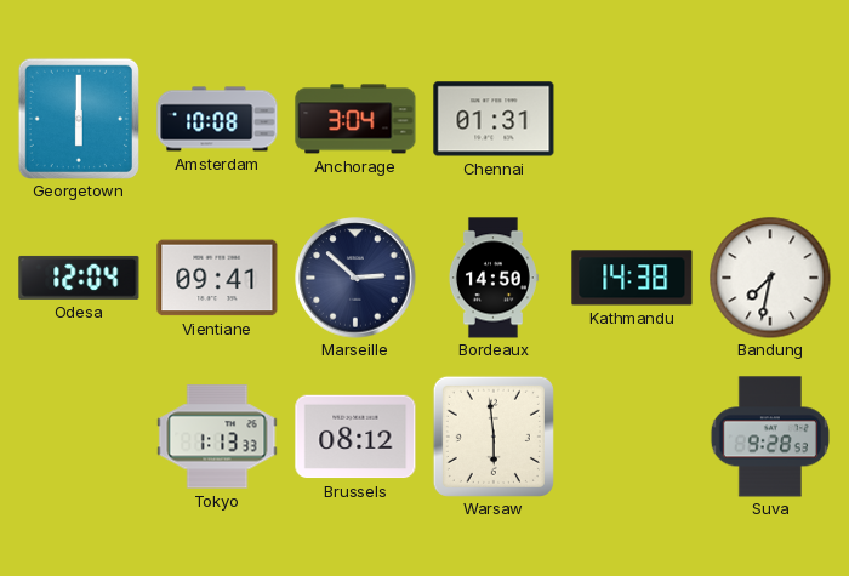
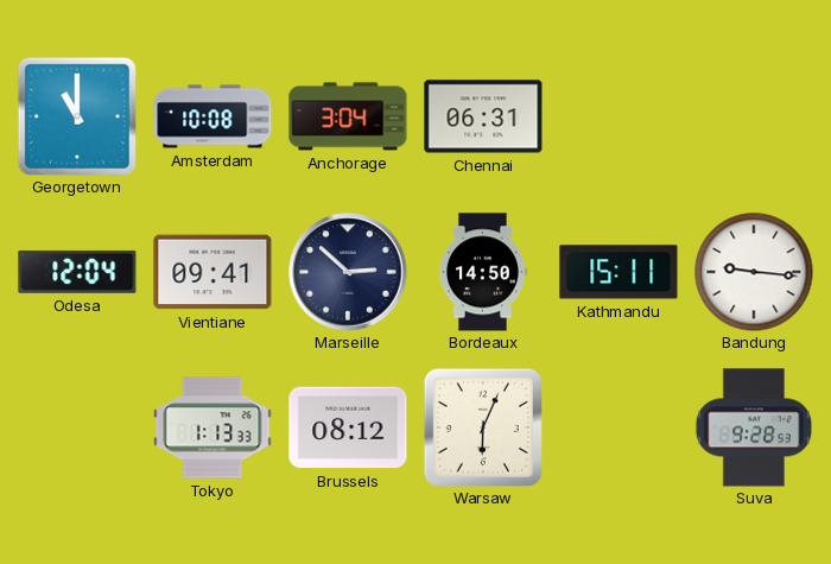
Georgetown: 6:00 -> 11:00 (77, 116)
Chennai: 01:31 -> 06:31 (483, 116)
Kathmandu: 14:38 -> 15:11 (619, 272)
Bandung: 7:32 -> 9:16 (754, 272)
Warsaw: 5:59 -> 6:04 (483, 427)
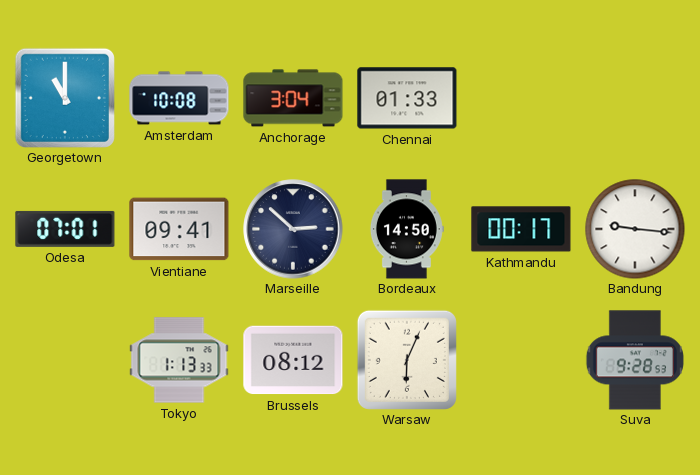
Chennai: 06:31 -> 01:33 (407, 98)
Odesa: 12:04 -> 07:01 (65, 229)
Kathmandu: 15:11 -> 00:17 (521, 229)
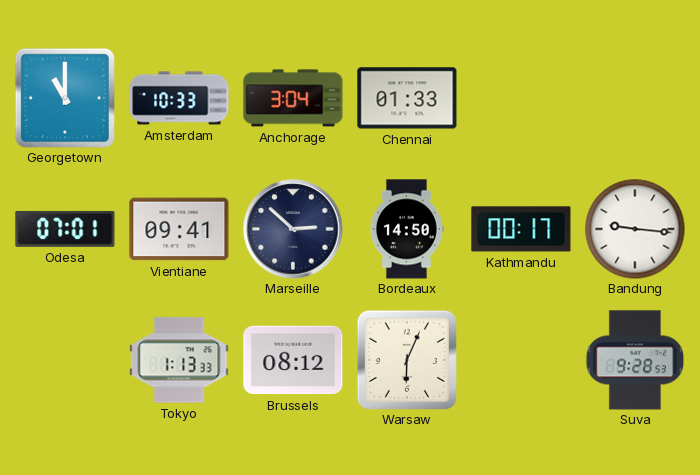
Amsterdam: 10:08 -> 10:33 (179, 98)
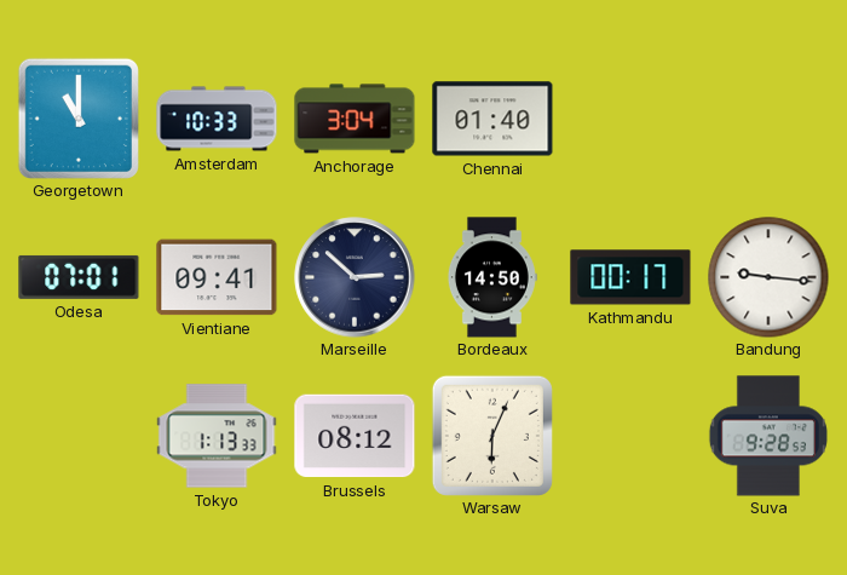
Chennai: 01:33 -> 01:40 (492, 119)
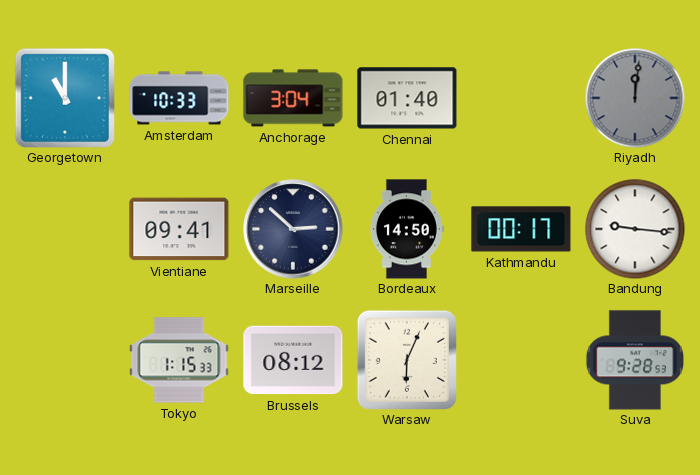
Riyadh: none -> 12:01 (635, 98)
Odesa: 07:01 -> none (79, 277)
Tokyo: 1:13 -> 1:15 (179, 360)
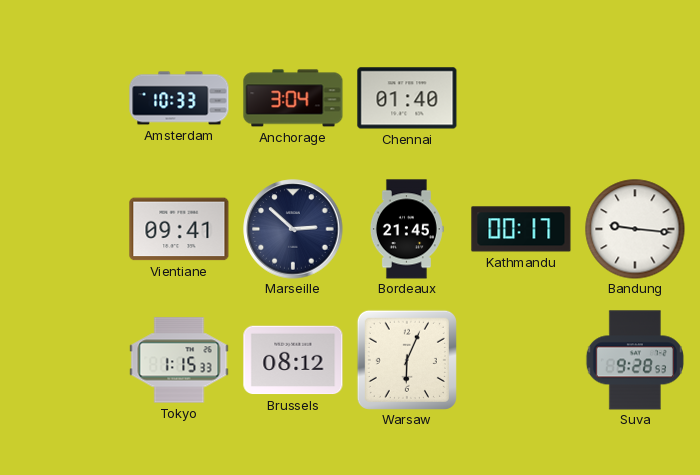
Georgetown: 11:00 -> none (65, 98)
Riyadh: 12:01 -> none (635, 98)
Bordeaux: 14:50 -> 21:45 (406, 229)
